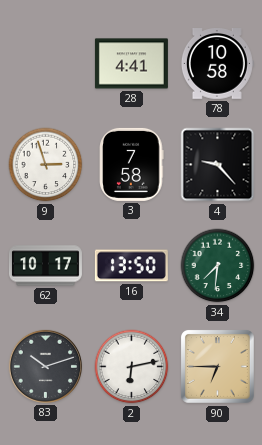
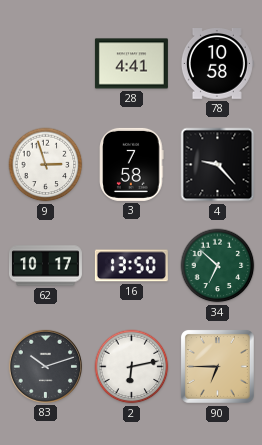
34: 7:31 -> 6:52 (218, 266)
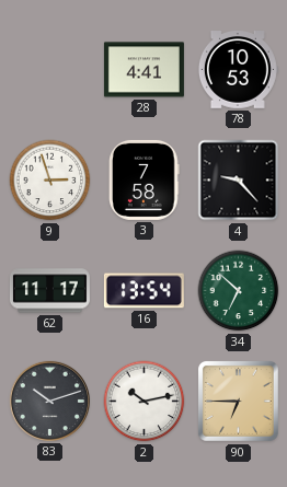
78: 10:58 -> 10:53 (238, 70)
62: 10:17 -> 11:17 (49, 291)
16: 13:50 -> 13:54 (143, 291)
2: 6:13 -> 10:13 (145, 402)
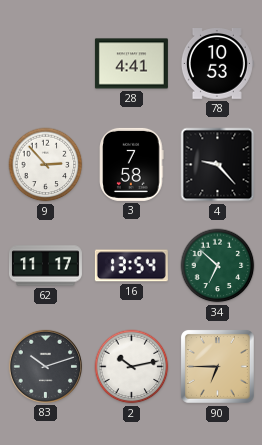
9: 2:57 -> 2:53 (46, 165)
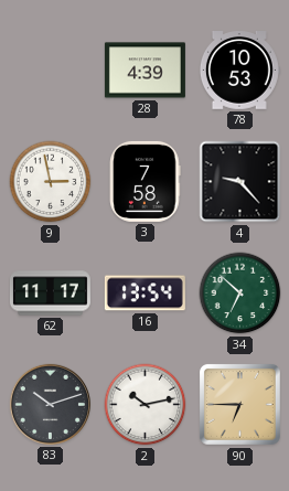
28: 4:41 -> 4:39 (144, 71)
9: 2:53 -> 2:58 (51, 182)
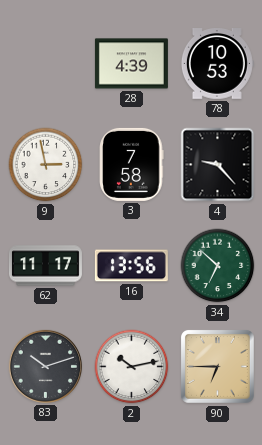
16: 13:54 -> 13:56 (131, 266)
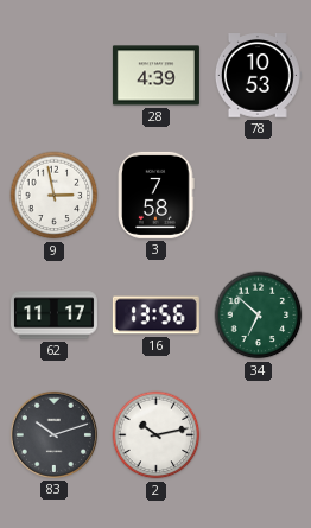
4: 9:23 -> none (218, 165)
90: 6:45 -> none (217, 366)
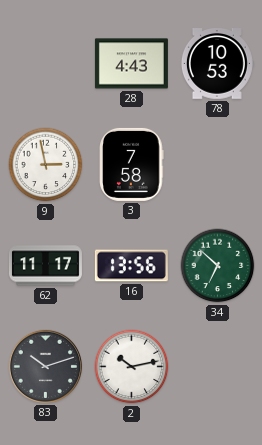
28: 4:39 -> 4:43 (131, 64)
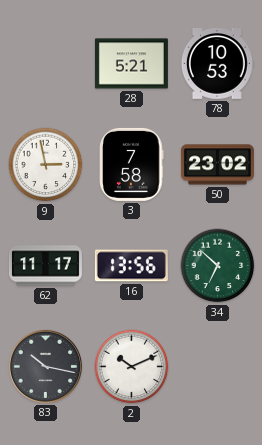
28: 4:43 -> 5:21 (131, 64)
50: none -> 23:02 (217, 165)
83: 10:12 -> 10:17 (45, 366)
2: 10:13 -> 10:11 (132, 367)
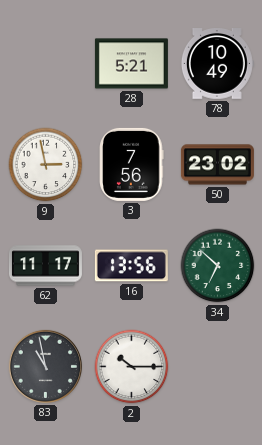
78: 10:53 -> 10:49 (217, 64)
3: 7:58 -> 7:56 (132, 164)
83: 10:17 -> 10:58 (45, 366)
2: 10:11 -> 10:15 (132, 367)
